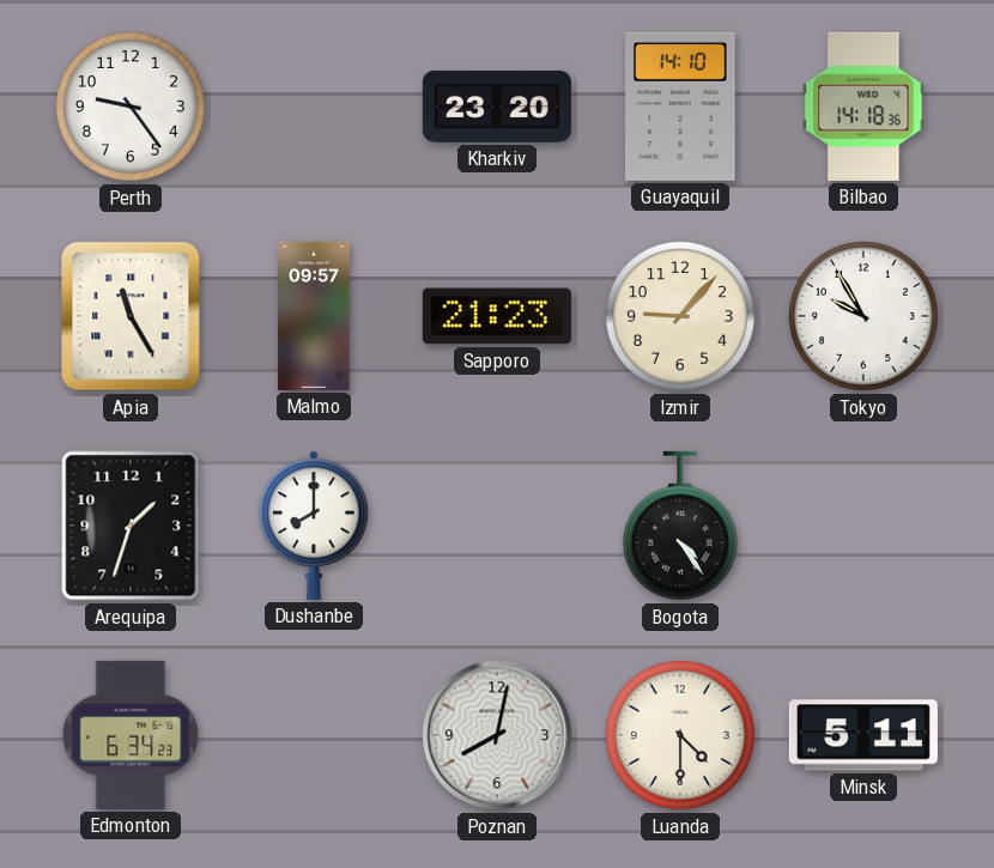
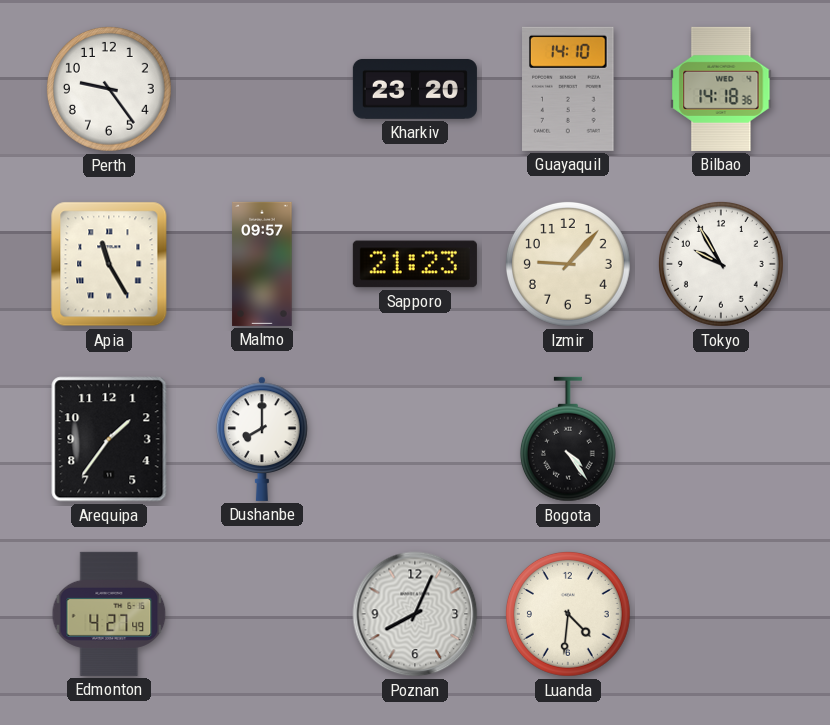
Arequipa: 1:33 -> 1:36 (109, 439)
Edmonton: 6:34 -> 4:27 (109, 614)
Poznan: 8:02 -> 8:04 (415, 614)
Luanda: 4:30 -> 4:31 (568, 614)
Minsk: 5:11 -> none (863, 735)
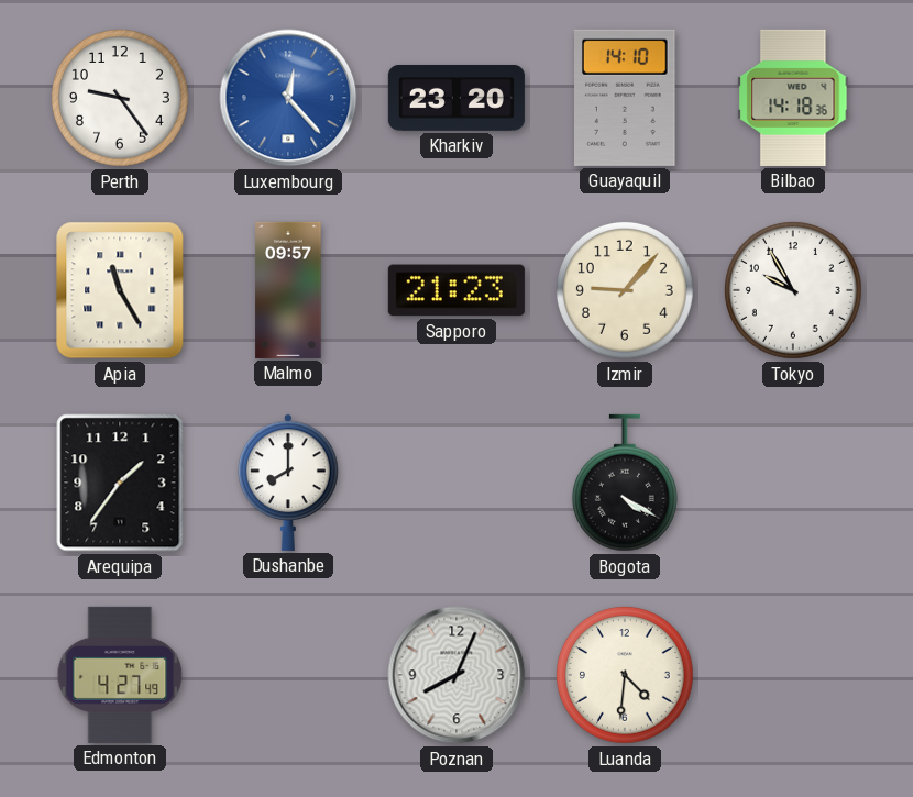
Luxembourg: none -> 12:23 (288, 98)
Bogota: 4:24 -> 4:20 (625, 483)
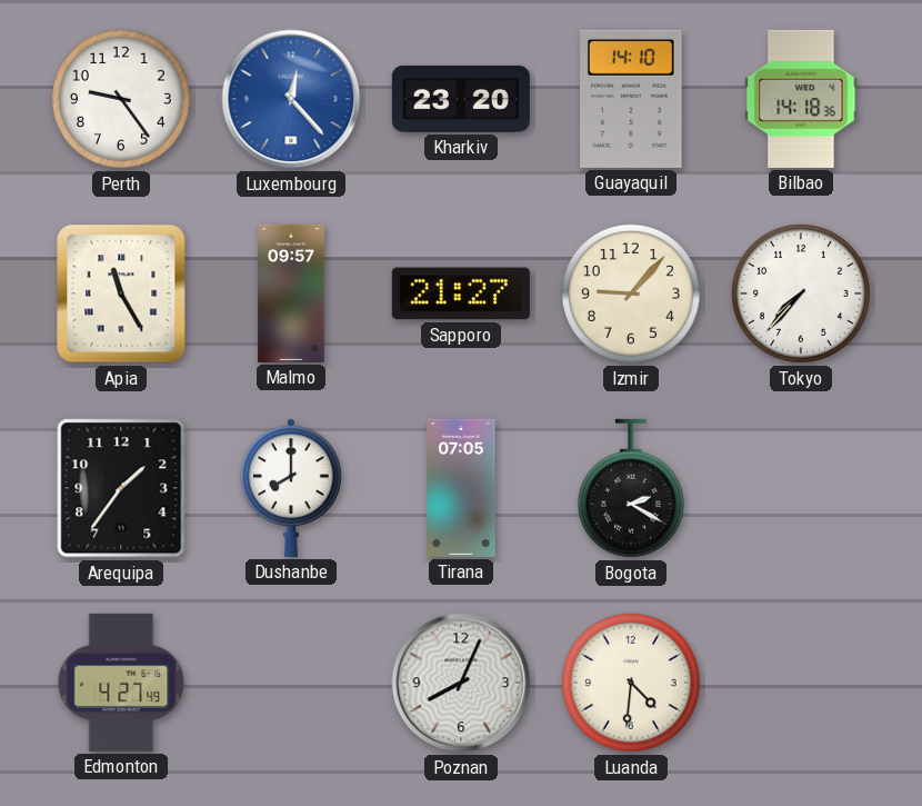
Sapporo: 21:23 -> 21:27 (461, 293)
Tokyo: 9:55 -> 7:37 (801, 293)
Tirana: none -> 07:05 (461, 488)
Bogota: 4:20 -> 2:20 (631, 488)
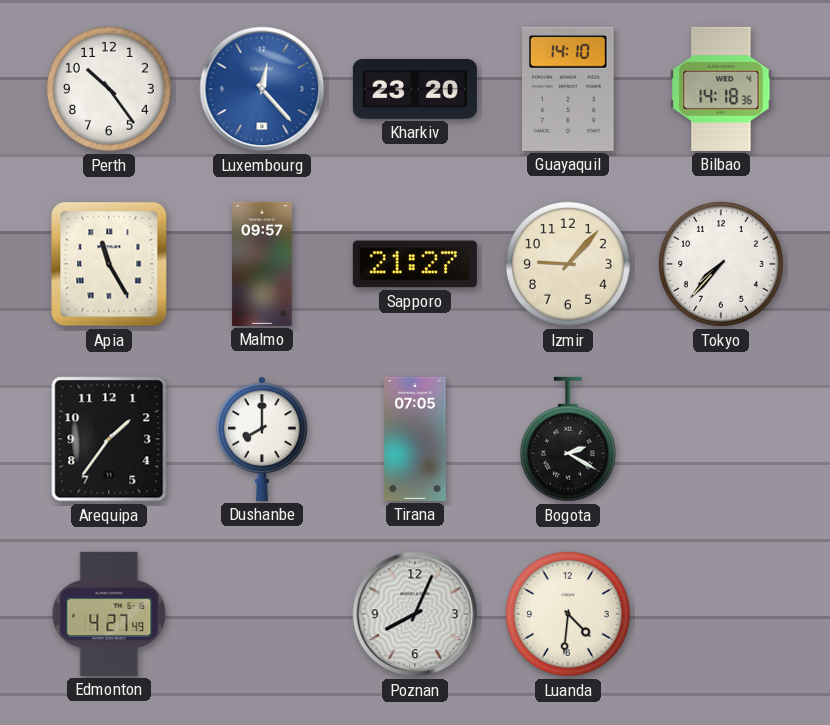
Perth: 9:24 -> 10:24 (109, 89)
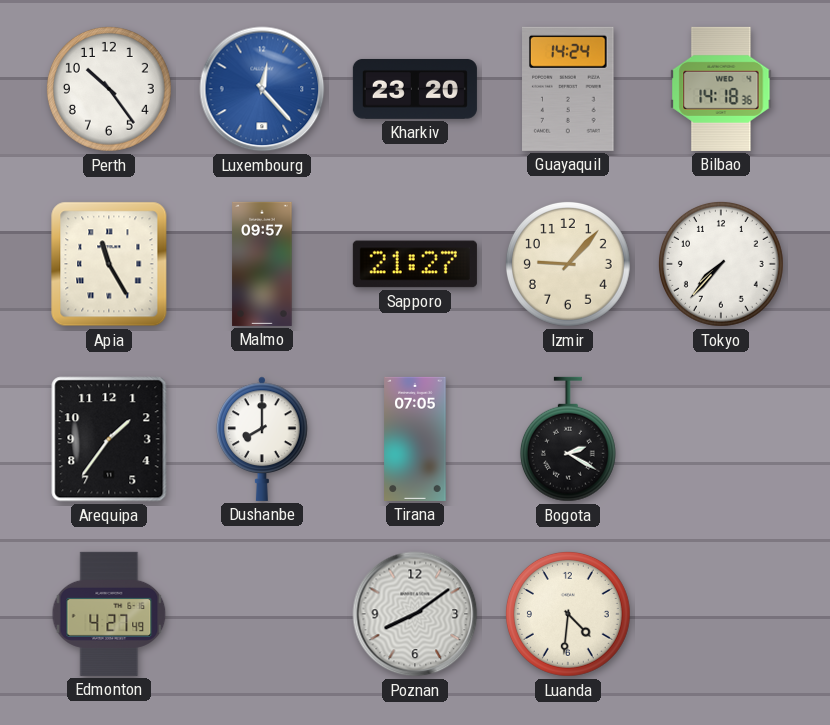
Guayaquil: 14:10 -> 14:24 (569, 89)
Poznan: 8:04 -> 8:09 (415, 614)
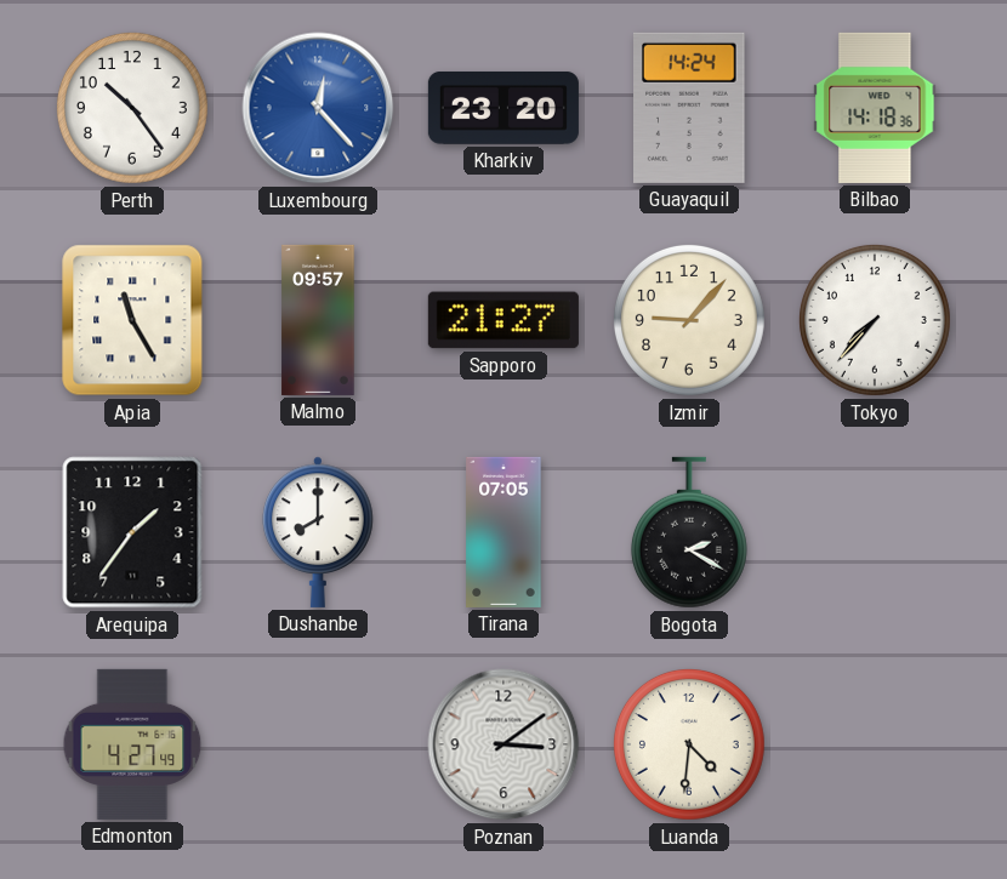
Poznan: 8:09 -> 3:09 (503, 744)
